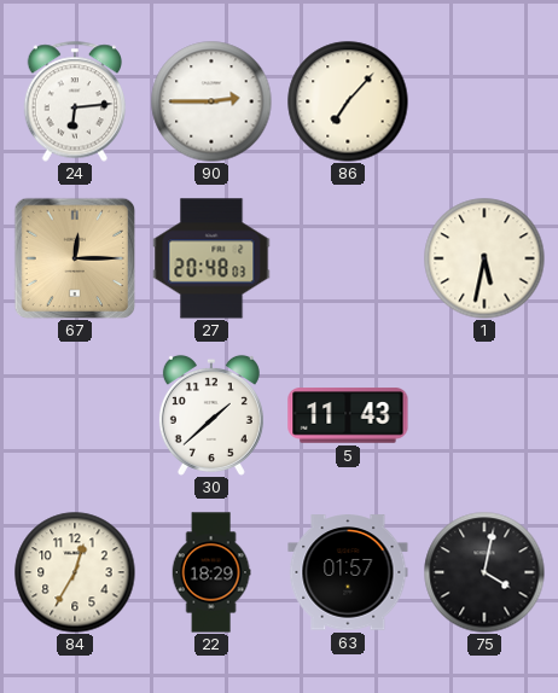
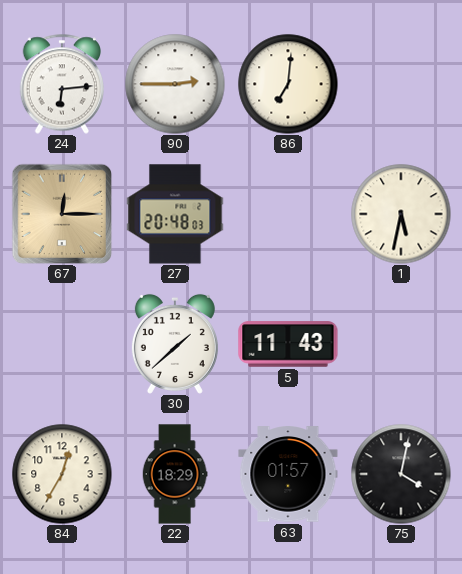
86: 7:07 -> 7:01 (288, 84)
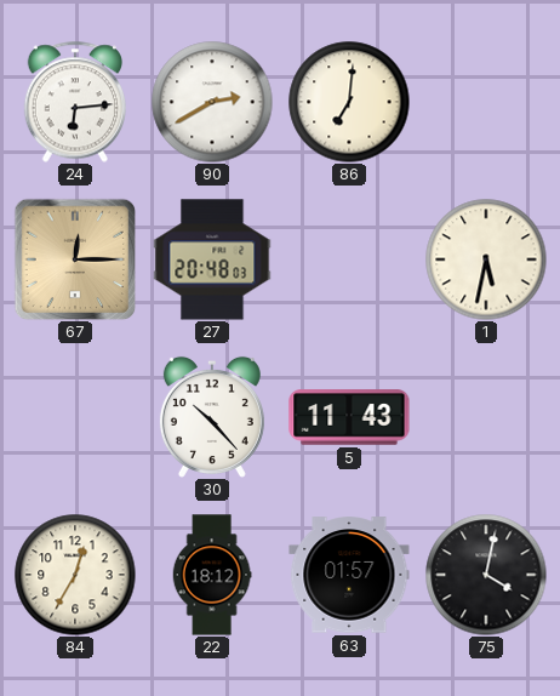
90: 2:45 -> 2:40 (212, 102)
30: 1:38 -> 10:23 (212, 417)
22: 18:29 -> 18:12 (212, 575)
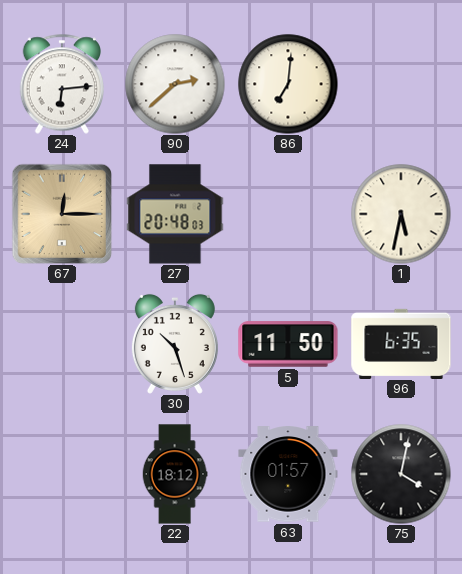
90: 2:40 -> 2:38 (175, 84)
30: 10:23 -> 10:27 (175, 344)
5: 11:43 -> 11:50 (288, 344)
96: none -> 6:35 (401, 343)
84: 12:35 -> none (75, 575)
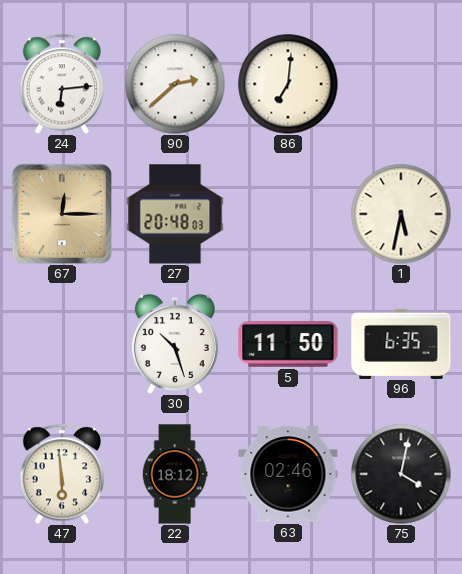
47: none -> 5:59 (62, 474)
63: 01:57 -> 02:46 (288, 474)
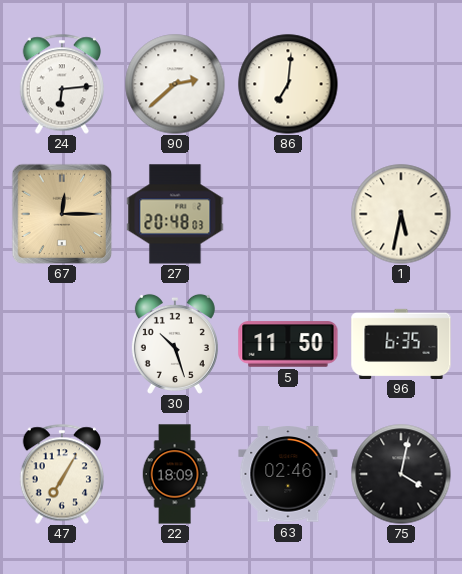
47: 5:59 -> 7:05 (62, 474)
22: 18:12 -> 18:09 (175, 474)
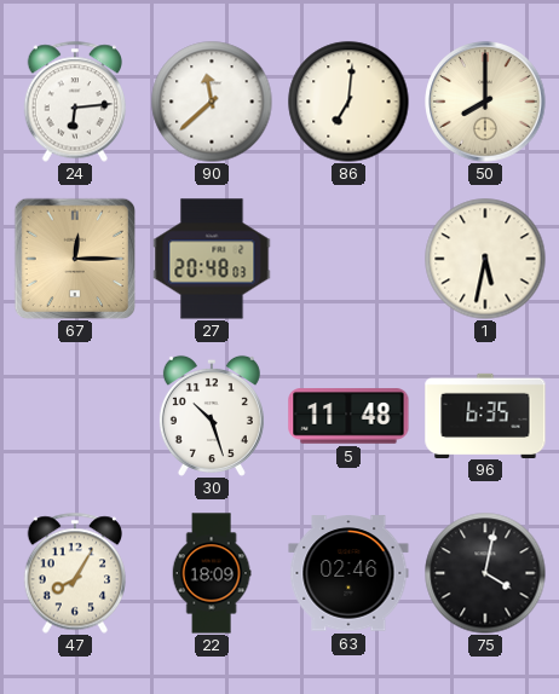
90: 2:38 -> 11:38 (212, 102)
50: none -> 8:00 (485, 102)
5: 11:50 -> 11:48 (348, 416)
47: 7:05 -> 8:05 (75, 573)
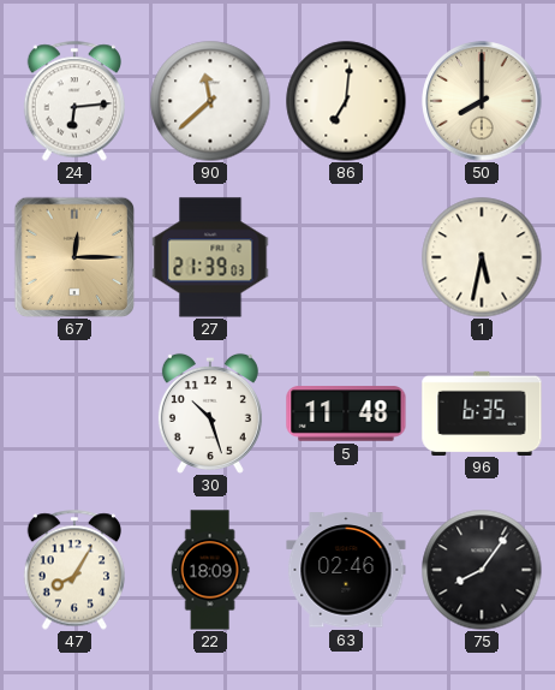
27: 20:48 -> 21:39 (210, 257)
75: 4:02 -> 8:06 (482, 570)
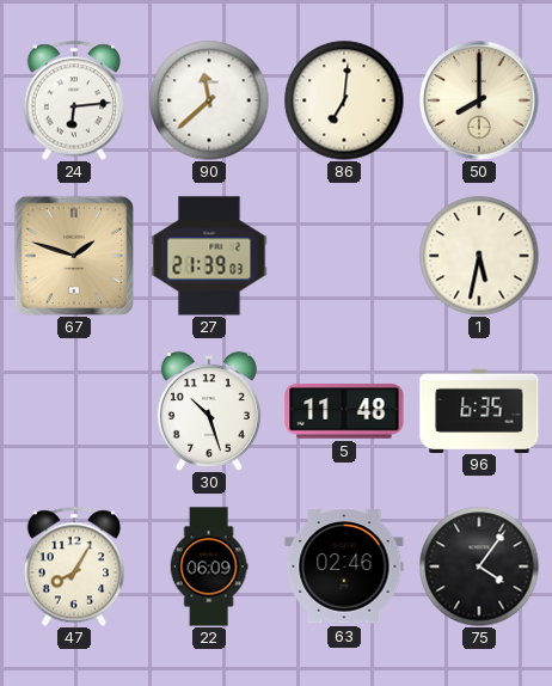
67: 12:15 -> 1:48 (74, 256)
22: 18:09 -> 06:09 (209, 566)
75: 8:06 -> 4:06 (479, 566)
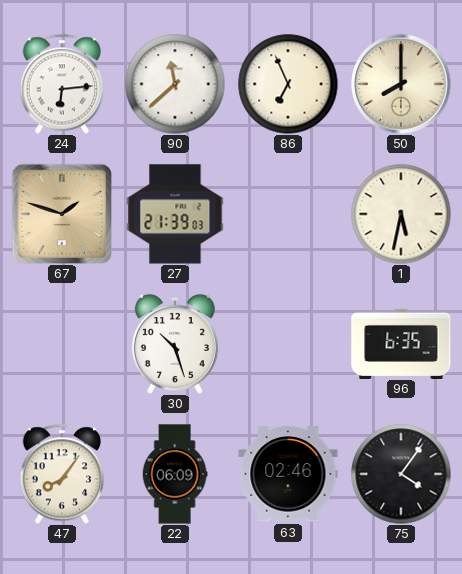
86: 7:01 -> 6:56 (288, 84)
5: 11:48 -> none (344, 411)
47: 8:05 -> 8:06 (62, 474)
